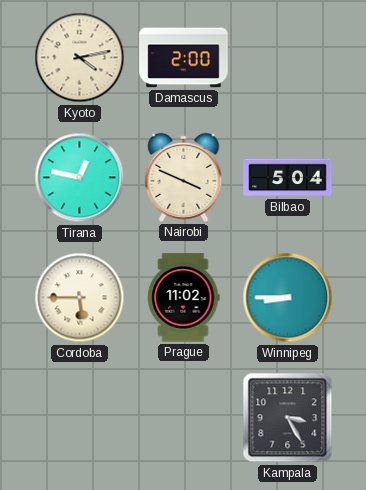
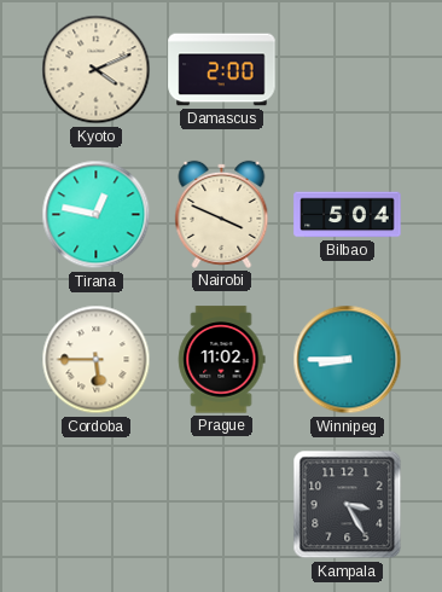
Kyoto: 4:13 -> 4:11 (97, 70)
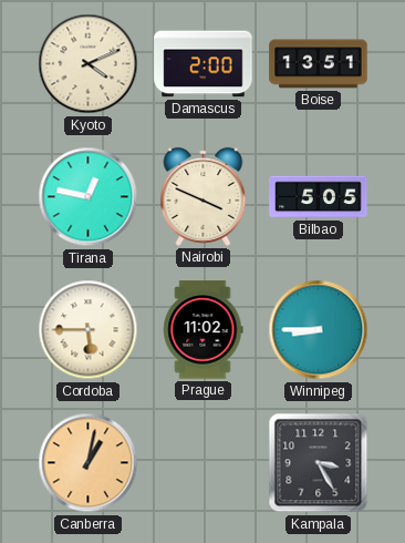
Boise: none -> 13:51 (319, 64)
Bilbao: 5:04 -> 5:05 (319, 197)
Canberra: none -> 1:02 (89, 463)
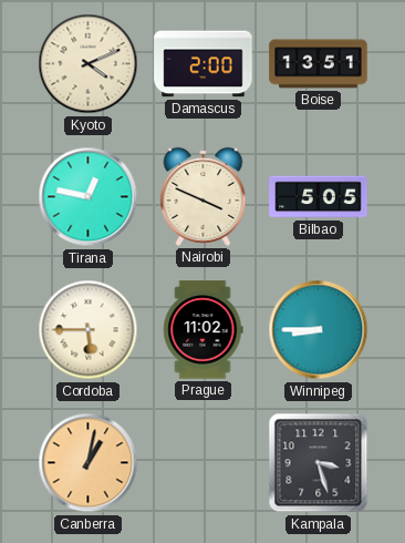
Kampala: 3:25 -> 3:27 (319, 463)
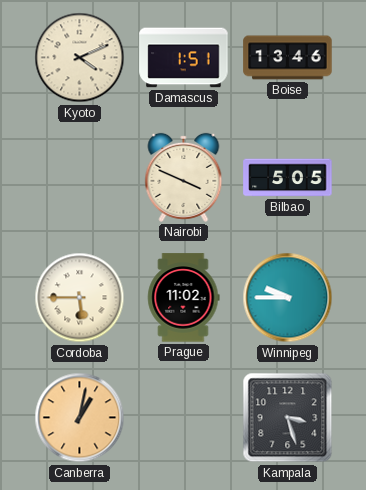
Damascus: 2:00 -> 1:51 (184, 58)
Boise: 13:51 -> 13:46 (288, 58)
Tirana: 12:47 -> none (89, 197)
Winnipeg: 8:45 -> 9:45 (288, 298)
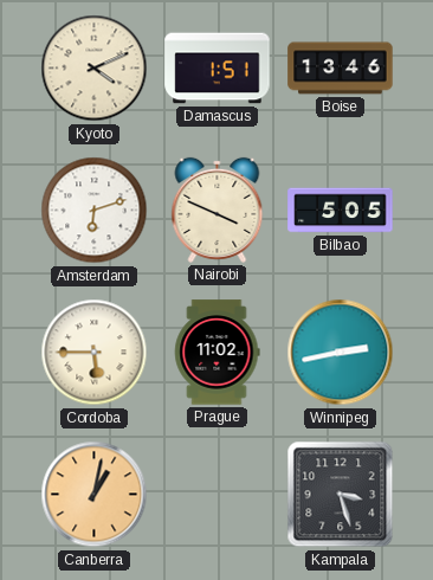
Amsterdam: none -> 6:12 (95, 211)
Winnipeg: 9:45 -> 2:43 (341, 353)
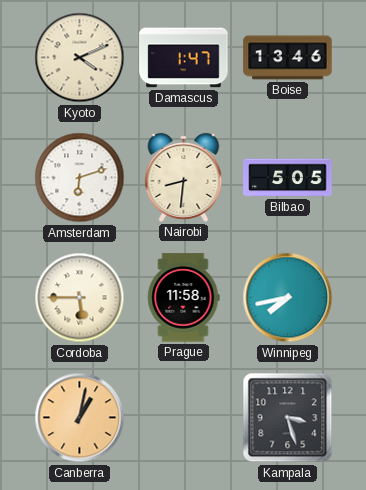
Damascus: 1:51 -> 1:47 (184, 58)
Nairobi: 3:49 -> 8:31 (184, 177)
Prague: 11:02 -> 11:58 (184, 298)
Winnipeg: 2:43 -> 7:43 (288, 298)
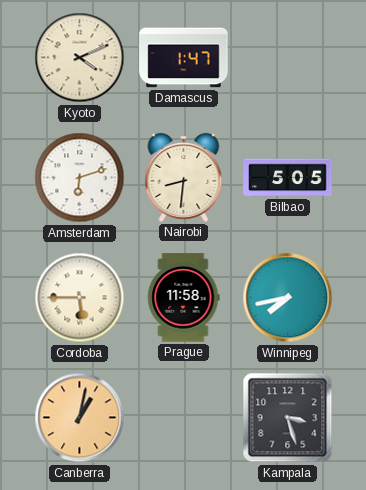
Boise: 13:46 -> none (288, 58)
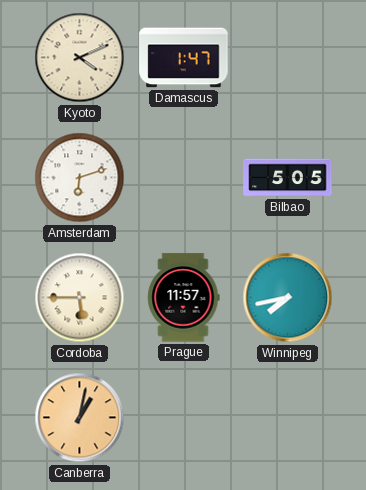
Nairobi: 8:31 -> none (184, 177)
Prague: 11:58 -> 11:57 (184, 298)
Kampala: 3:27 -> none (288, 418)
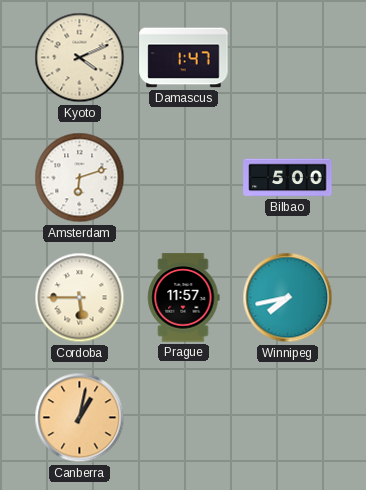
Bilbao: 5:05 -> 5:00 (288, 178)
